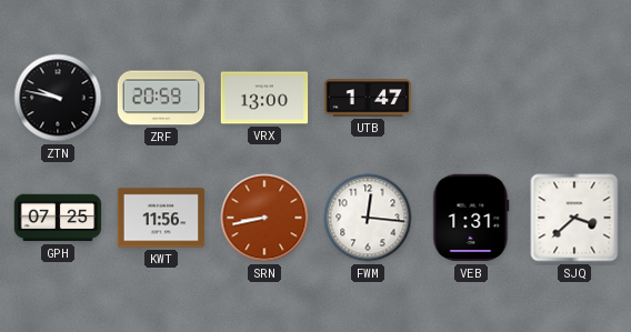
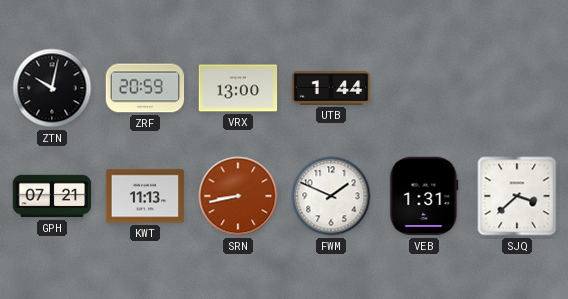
ZTN: 9:47 -> 10:02 (52, 88)
UTB: 1:47 -> 1:44 (331, 88)
GPH: 07:25 -> 07:21 (52, 196)
KWT: 11:56 -> 11:13 (145, 196)
FWM: 12:16 -> 1:49 (331, 196)
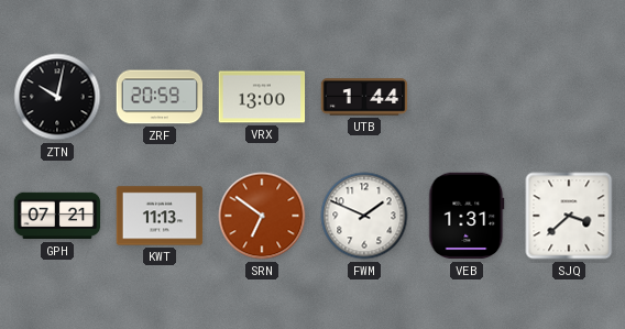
SRN: 8:43 -> 6:51 (262, 216)
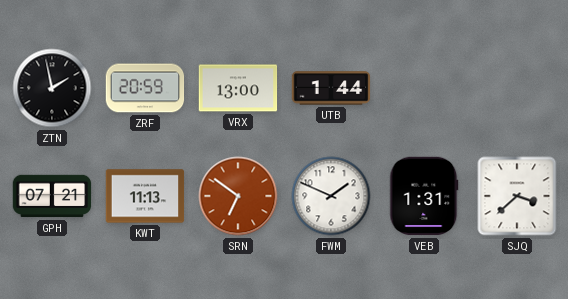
ZTN: 10:02 -> 1:58 (52, 88)
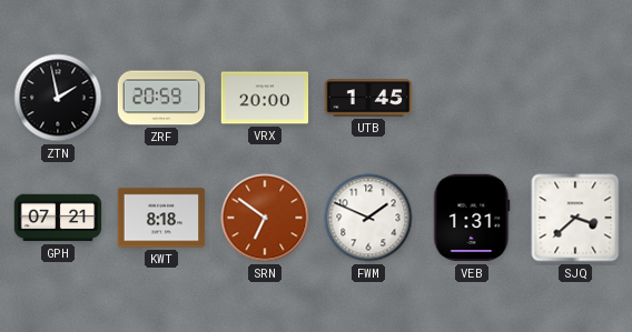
VRX: 13:00 -> 20:00 (265, 98)
UTB: 1:44 -> 1:45 (368, 98)
KWT: 11:13 -> 8:18 (161, 218)
